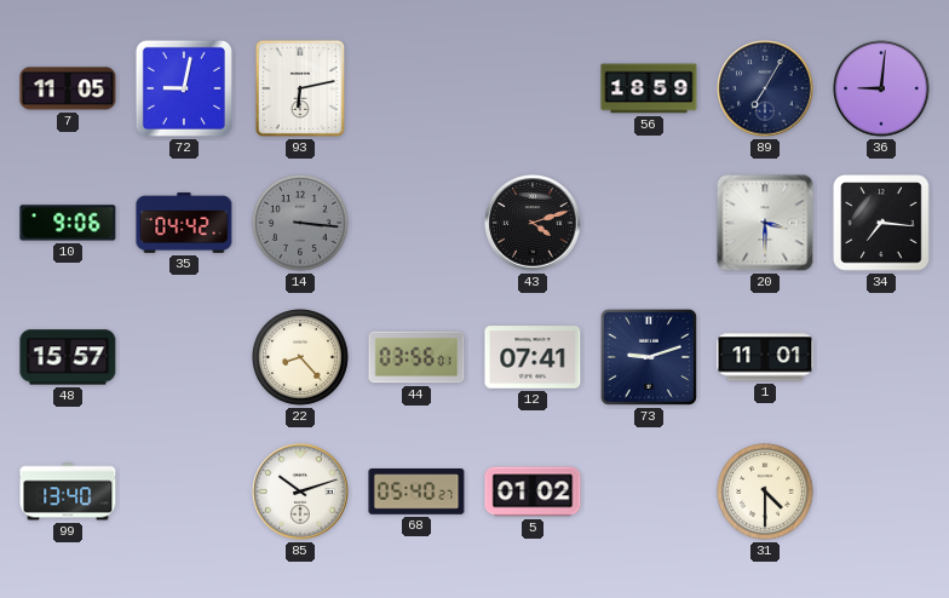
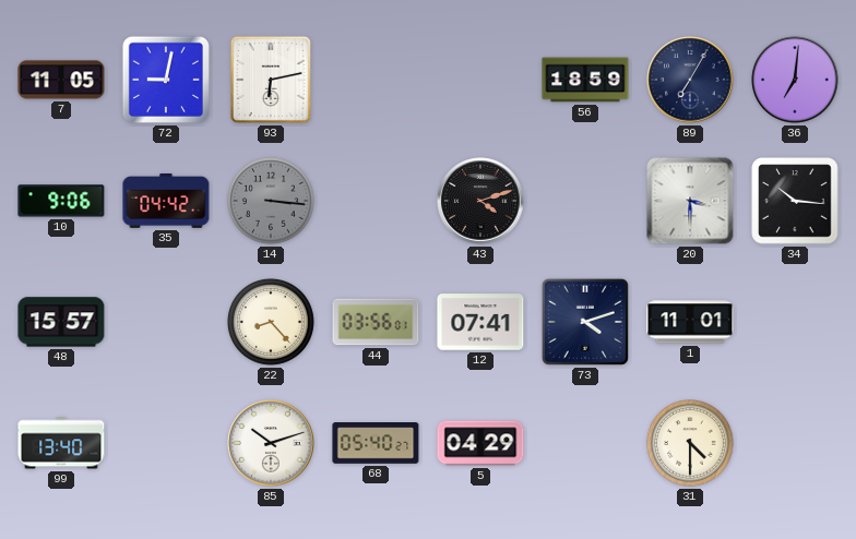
36: 9:01 -> 7:01 (795, 80)
34: 7:16 -> 10:16 (795, 201)
73: 9:12 -> 4:12 (585, 322)
5: 01:02 -> 04:29 (480, 443)
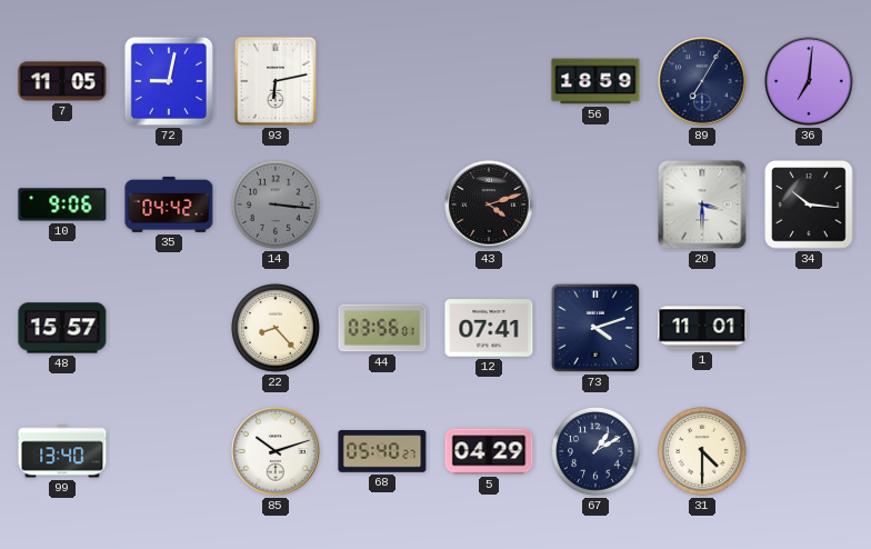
67: none -> 1:10 (597, 452)
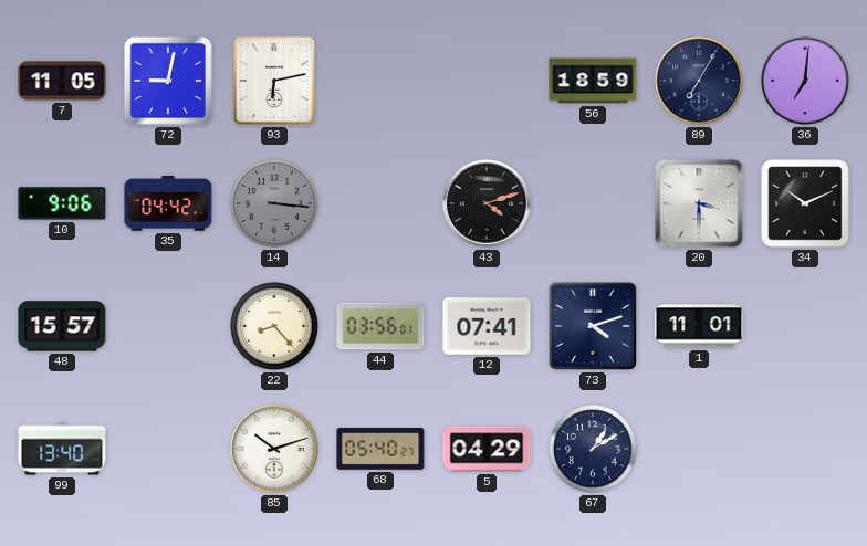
34: 10:16 -> 10:11 (805, 203)
31: 4:30 -> none (703, 452)
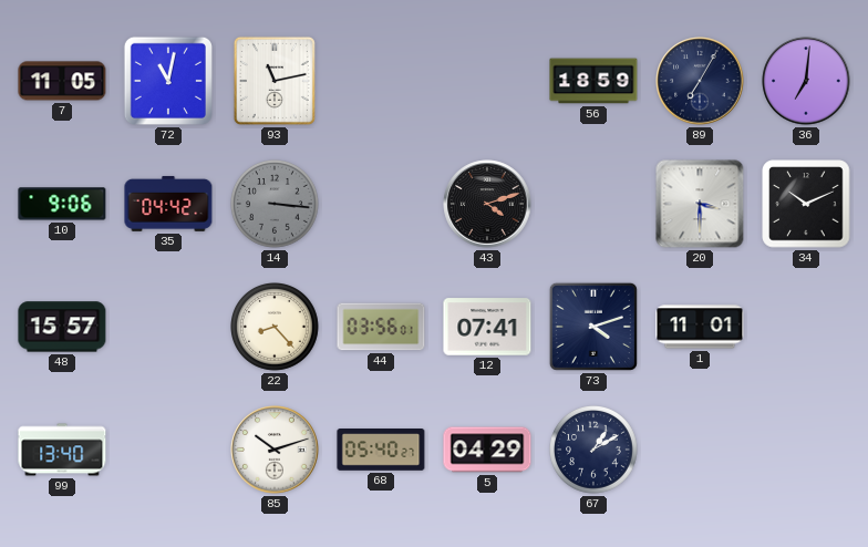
72: 9:02 -> 11:02 (168, 81)
93: 6:13 -> 11:13 (275, 81)
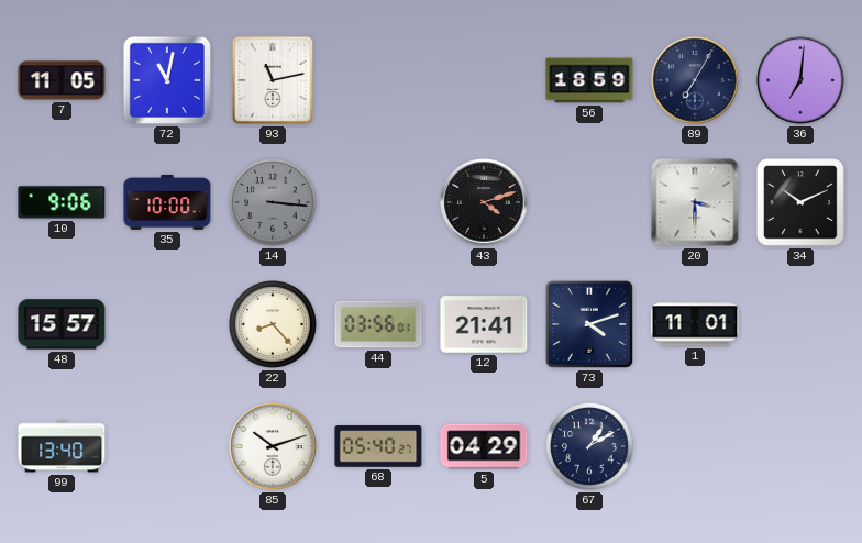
35: 04:42 -> 10:00 (167, 202)
12: 07:41 -> 21:41 (484, 324)
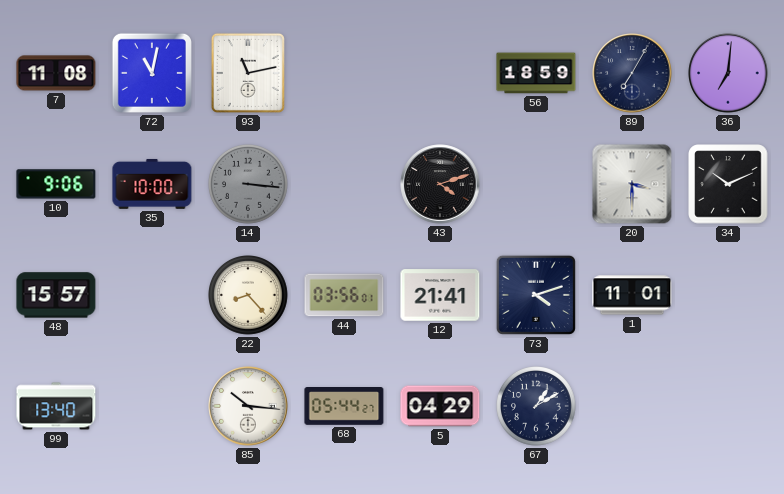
7: 11:05 -> 11:08 (56, 73)
85: 10:12 -> 10:16 (248, 406)
68: 05:40 -> 05:44 (344, 406)
